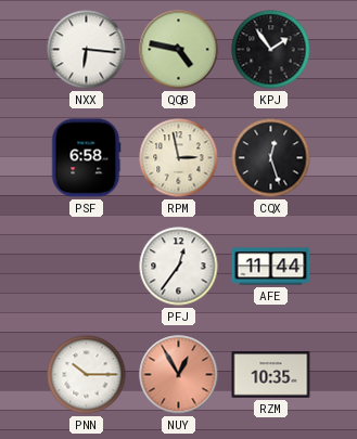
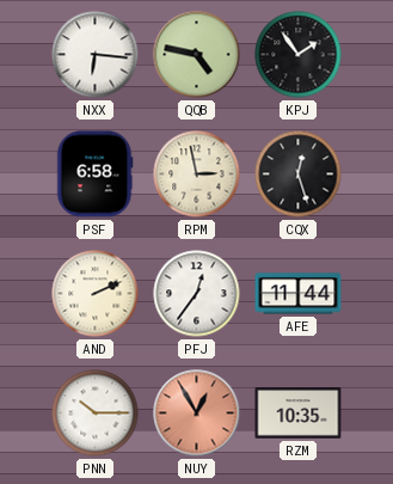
AND: none -> 2:11 (96, 294)
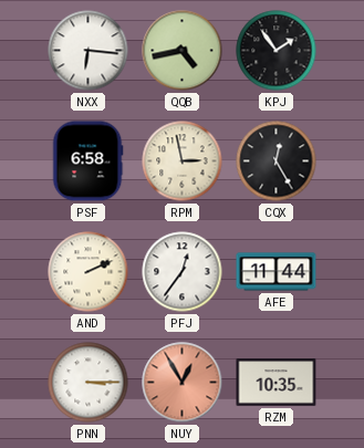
QQB: 4:47 -> 4:43 (183, 51)
CQX: 12:27 -> 12:25 (277, 162)
PNN: 10:15 -> 3:15 (89, 383)
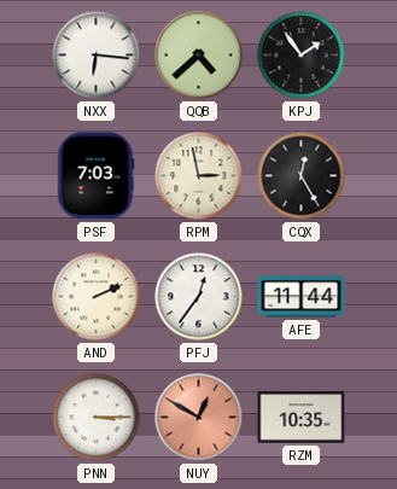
QQB: 4:43 -> 4:38 (199, 56)
PSF: 6:58 -> 7:03 (95, 176)
NUY: 12:55 -> 12:50 (199, 418)
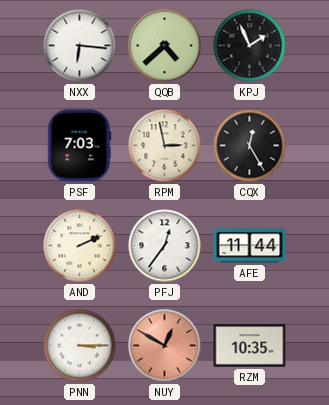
KPJ: 1:54 -> 1:56 (250, 46)
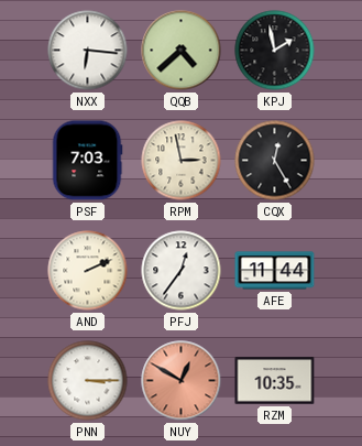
KPJ: 1:56 -> 1:58 (275, 51)
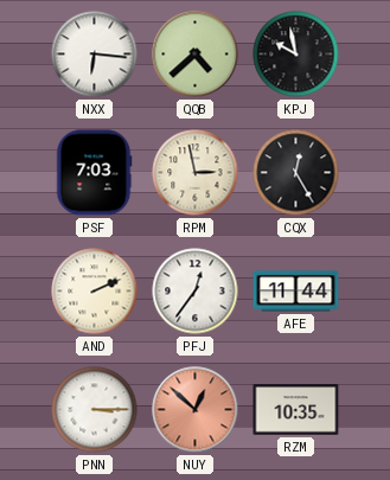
KPJ: 1:58 -> 9:58 (296, 55)
NUY: 12:50 -> 12:52 (196, 410)
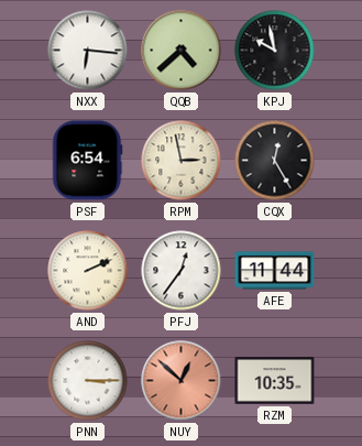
PSF: 7:03 -> 6:54 (87, 161)
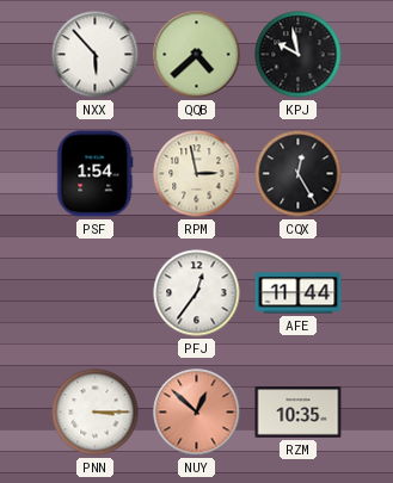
NXX: 6:16 -> 5:53 (96, 55)
PSF: 6:54 -> 1:54 (94, 174)
AND: 2:11 -> none (88, 271)
